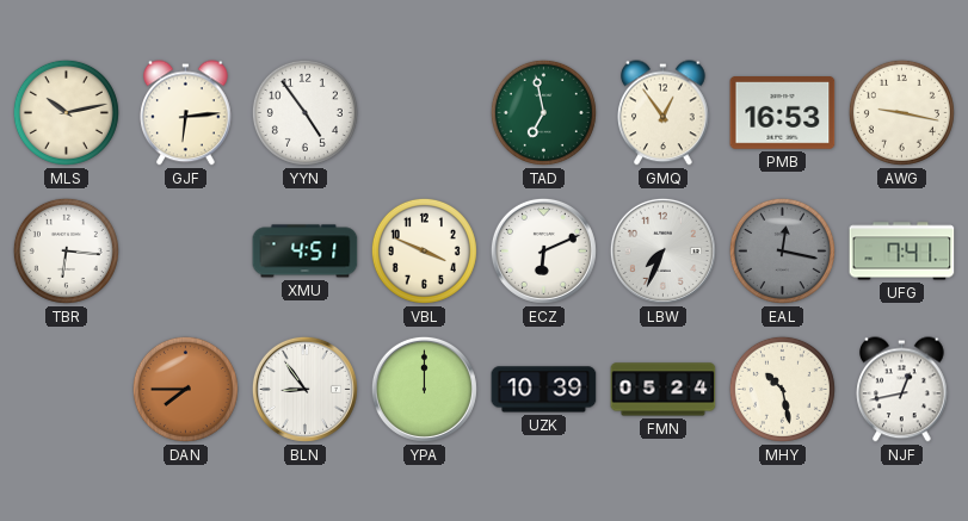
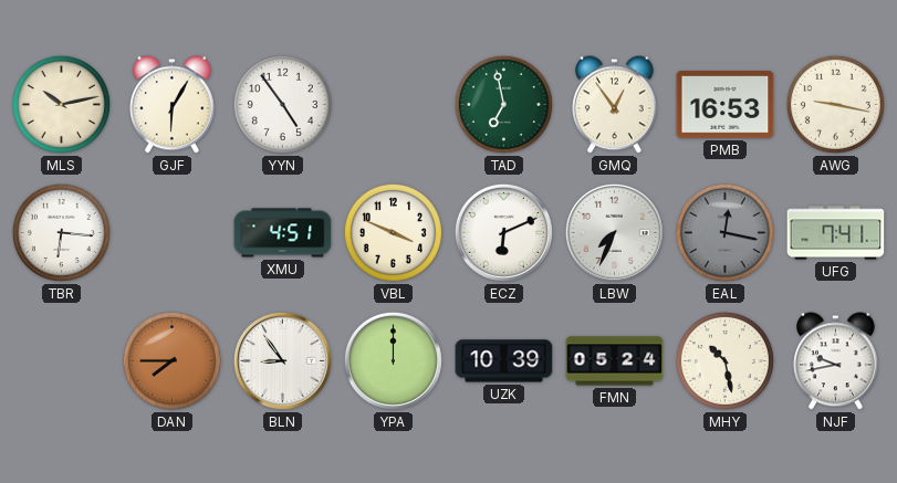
GJF: 6:14 -> 6:05 (173, 105)
NJF: 12:43 -> 9:43 (836, 361)
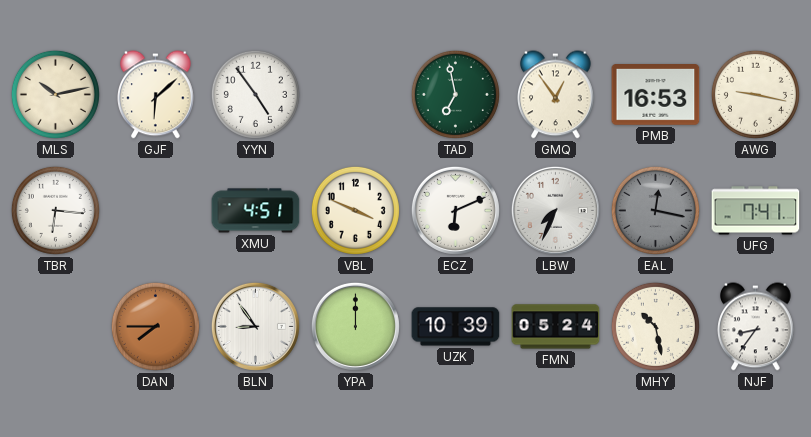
GJF: 6:05 -> 6:08 (156, 95)
NJF: 9:43 -> 8:36 (756, 327)
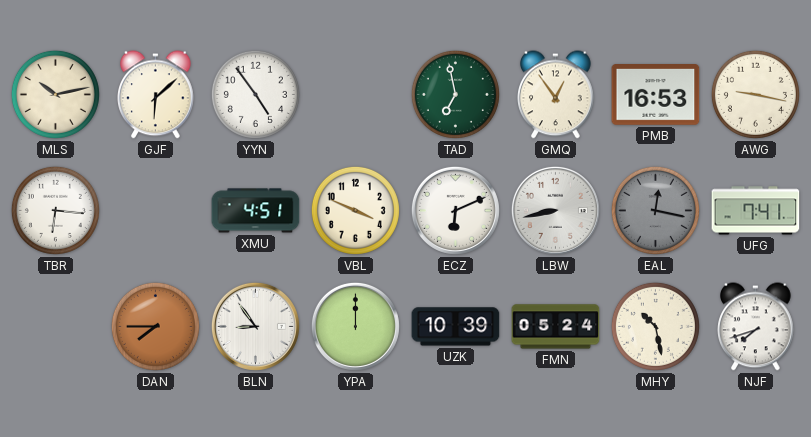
LBW: 7:34 -> 8:43 (555, 210)
NJF: 8:36 -> 7:42 (756, 327)
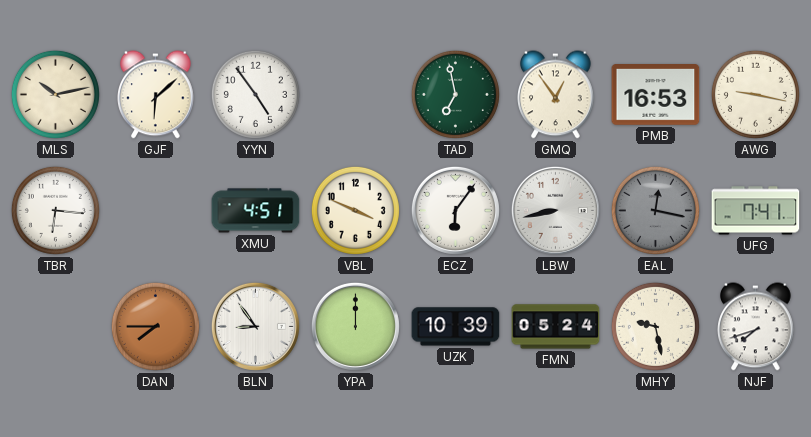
ECZ: 6:11 -> 6:06 (455, 210)
MHY: 10:28 -> 9:28 (655, 326)
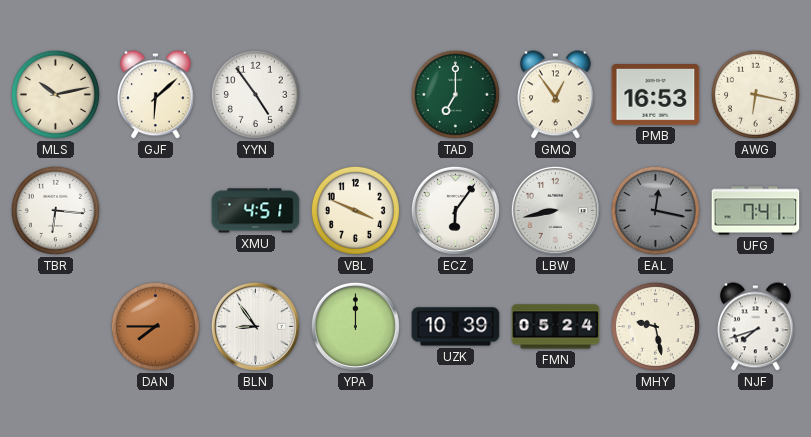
TAD: 6:58 -> 7:00 (455, 94)
AWG: 9:17 -> 6:17 (755, 94)
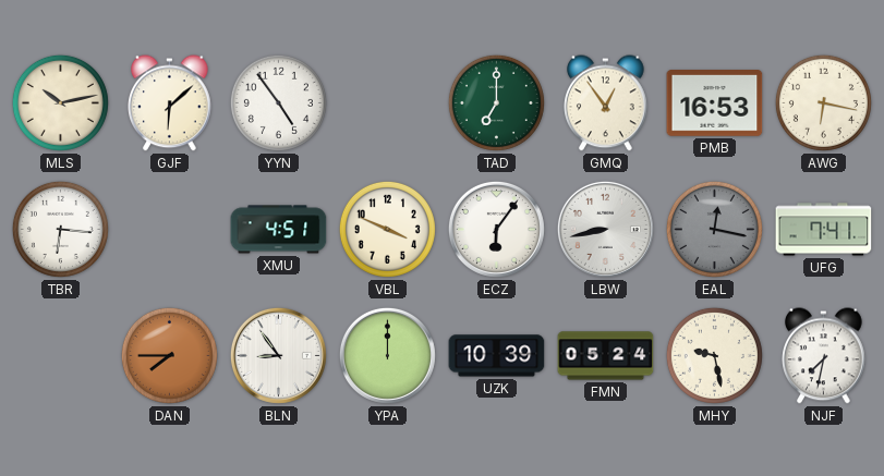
NJF: 7:42 -> 7:32 (824, 356)
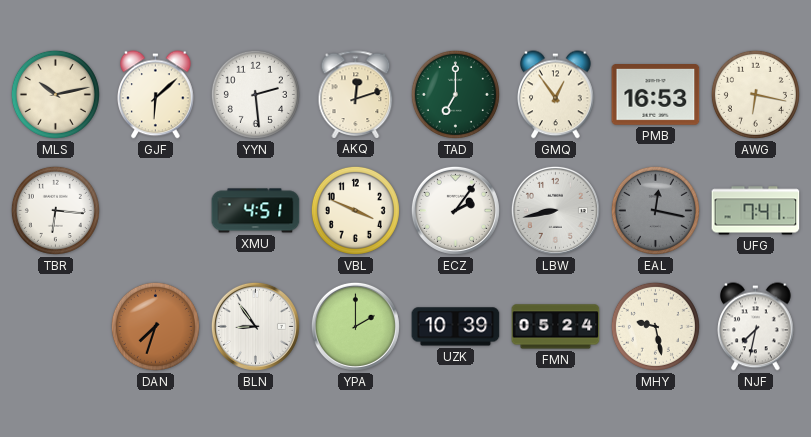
YYN: 4:54 -> 2:29 (255, 94)
AKQ: none -> 12:12 (356, 94)
ECZ: 6:06 -> 2:06 (455, 210)
DAN: 7:45 -> 7:33 (155, 326)
YPA: 12:00 -> 2:00 (355, 326)
